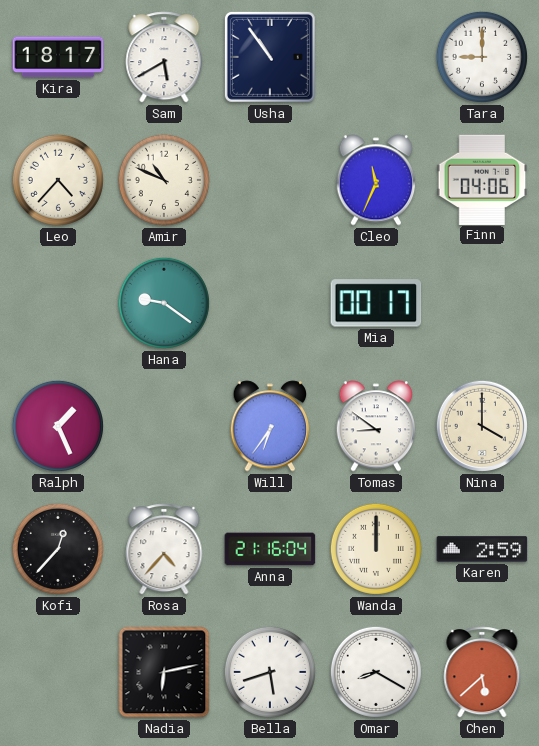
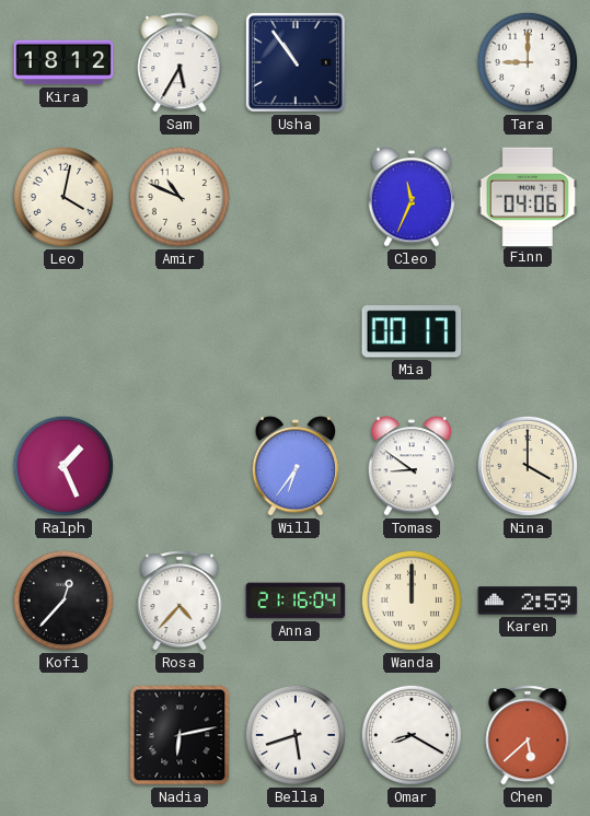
Kira: 18:17 -> 18:12 (63, 62)
Sam: 5:40 -> 5:35 (180, 62)
Leo: 4:37 -> 4:02 (63, 197)
Hana: 9:21 -> none (164, 303)
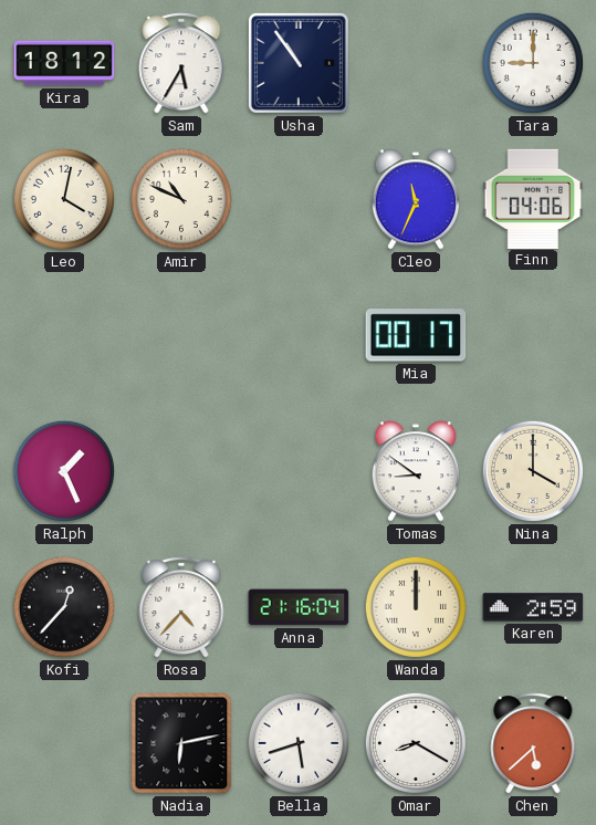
Will: 6:36 -> none (296, 466)
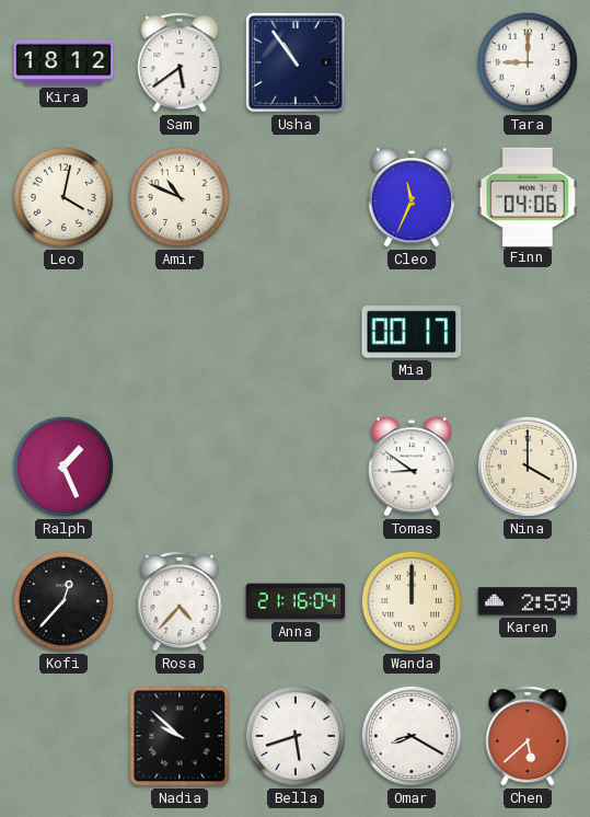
Sam: 5:35 -> 5:39 (180, 62)
Nadia: 6:13 -> 9:52 (180, 736)
